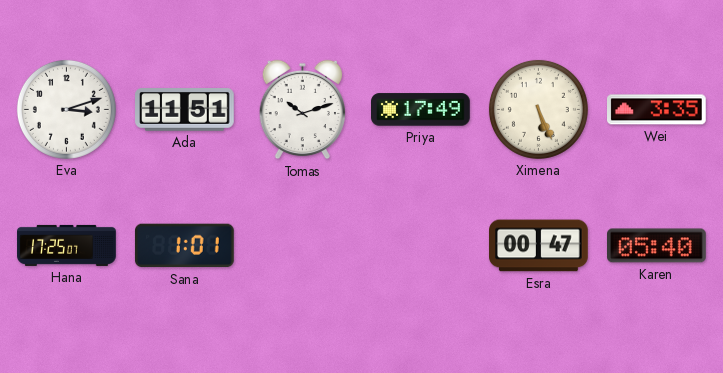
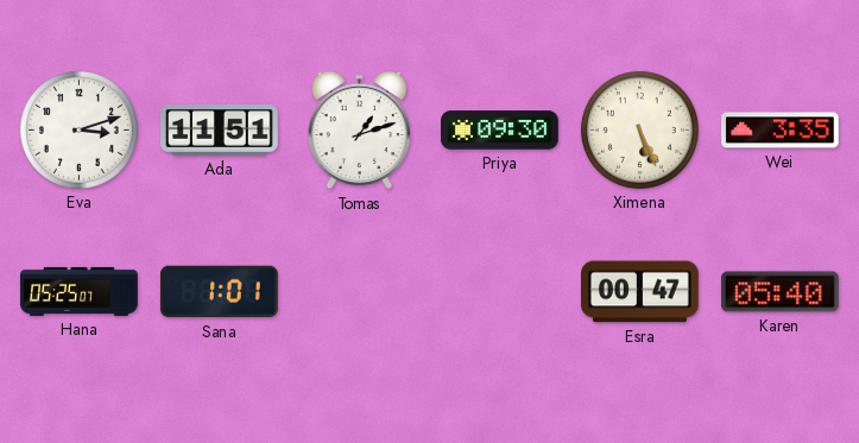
Tomas: 10:12 -> 1:12 (359, 131)
Priya: 17:49 -> 09:30 (500, 131)
Hana: 17:25 -> 05:25 (80, 291)
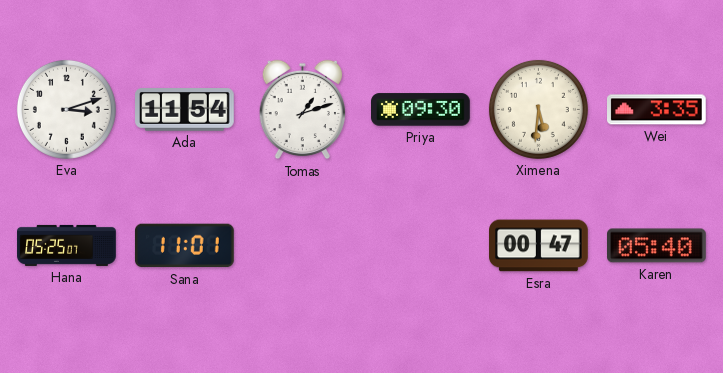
Ada: 11:51 -> 11:54 (185, 110)
Ximena: 5:26 -> 5:31 (538, 109)
Sana: 1:01 -> 11:01 (185, 246)
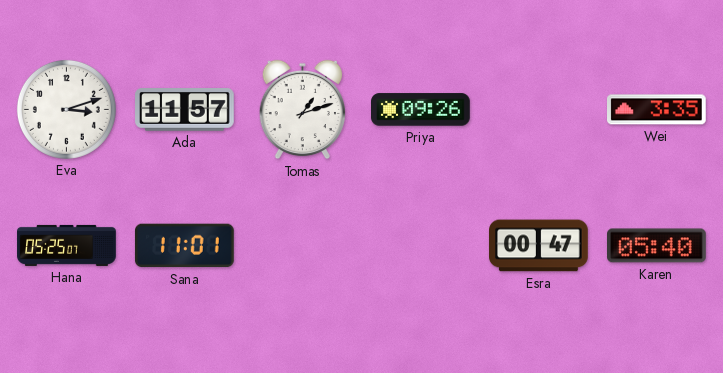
Ada: 11:54 -> 11:57 (185, 110)
Priya: 09:30 -> 09:26 (421, 110)
Ximena: 5:31 -> none (538, 109)
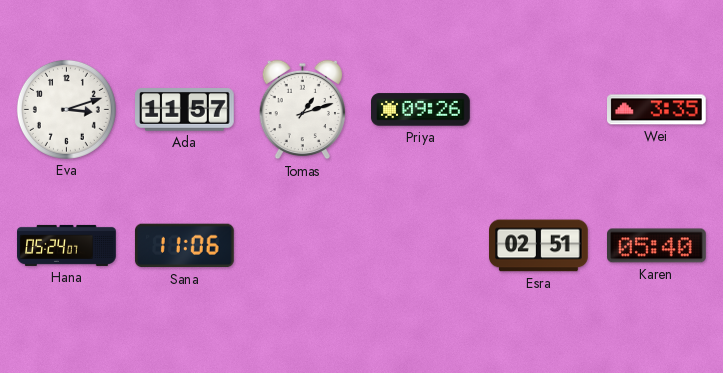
Hana: 05:25 -> 05:24 (67, 245)
Sana: 11:01 -> 11:06 (185, 246)
Esra: 00:47 -> 02:51 (539, 246)
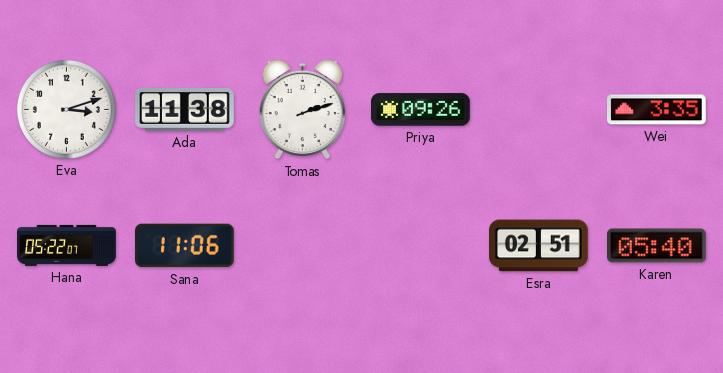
Ada: 11:57 -> 11:38 (185, 110)
Tomas: 1:12 -> 2:12 (302, 110)
Hana: 05:24 -> 05:22 (67, 245)
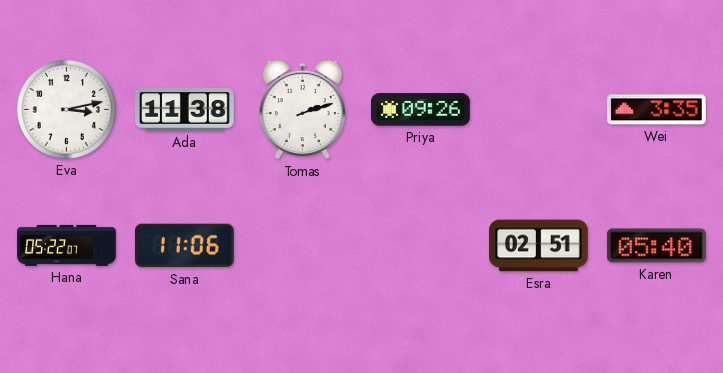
Eva: 3:12 -> 3:13 (66, 109)
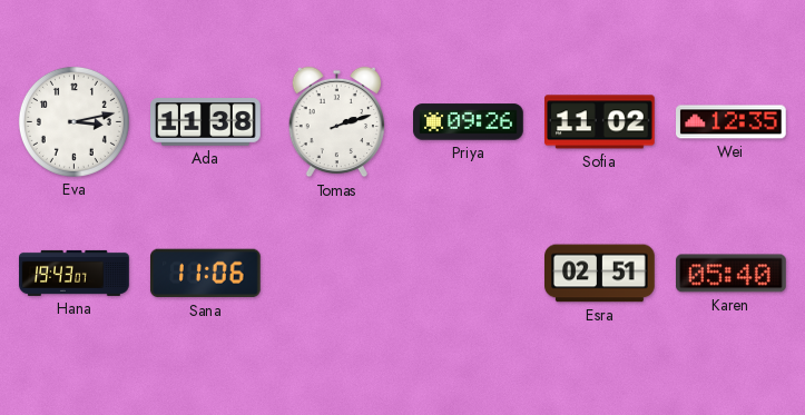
Sofia: none -> 11:02 (600, 122)
Wei: 3:35 -> 12:35 (732, 122)
Hana: 05:22 -> 19:43 (75, 273)
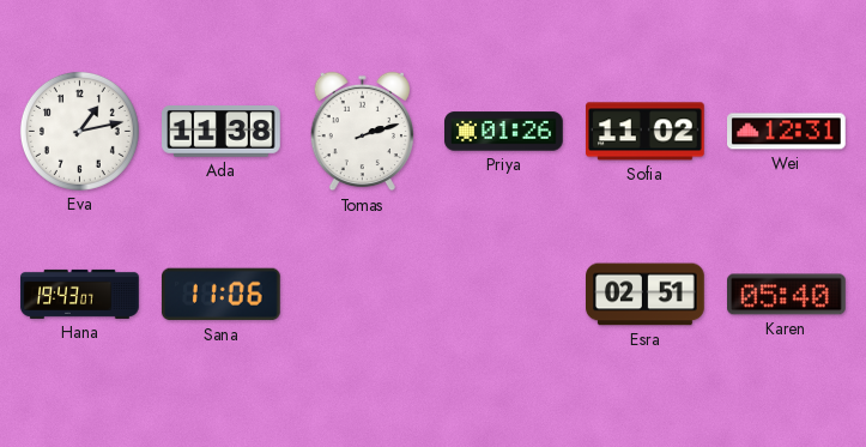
Eva: 3:13 -> 1:13 (79, 131)
Priya: 09:26 -> 01:26 (504, 132)
Wei: 12:35 -> 12:31 (787, 132)
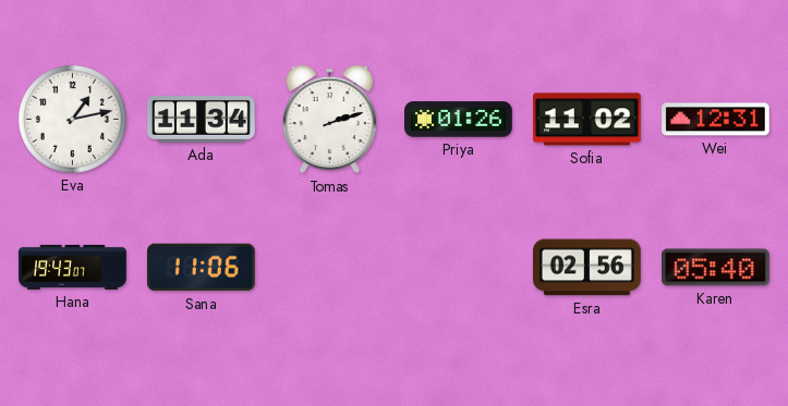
Ada: 11:38 -> 11:34 (202, 120)
Esra: 02:51 -> 02:56 (587, 268)
